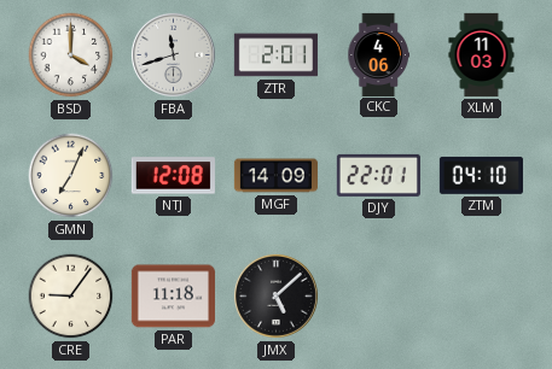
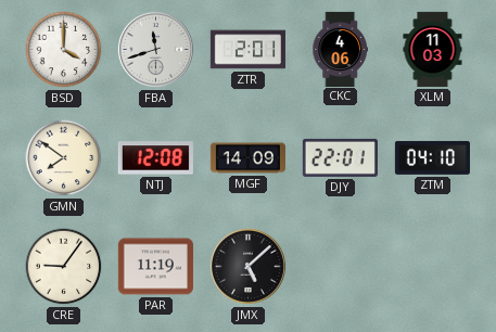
GMN: 7:04 -> 7:51 (64, 158)
PAR: 11:18 -> 11:19 (155, 267)
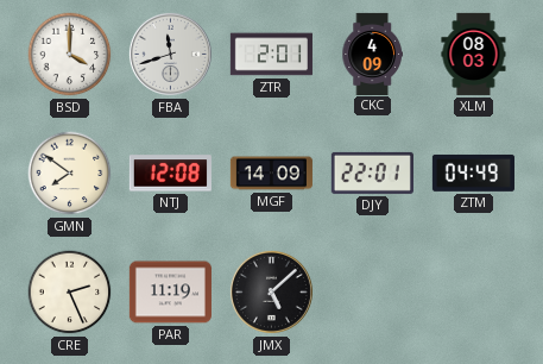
CKC: 4:06 -> 4:09 (372, 54)
XLM: 11:03 -> 08:03 (474, 54)
ZTM: 04:10 -> 04:49 (473, 172)
CRE: 9:06 -> 2:26 (70, 293)
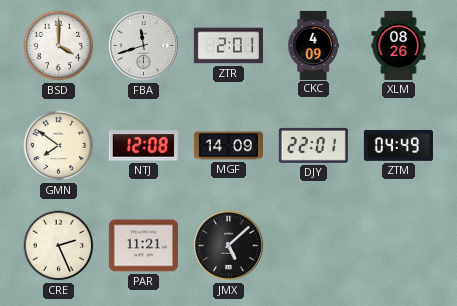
XLM: 08:03 -> 08:26 (399, 45)
PAR: 11:19 -> 11:21 (143, 246)
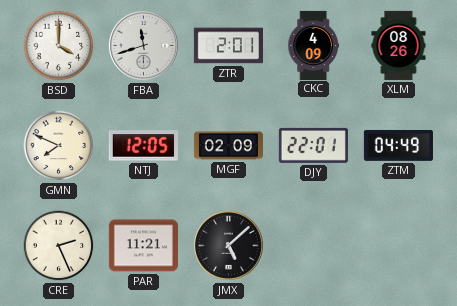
GMN: 7:51 -> 7:49 (59, 146)
NTJ: 12:08 -> 12:05 (143, 146)
MGF: 14:09 -> 02:09 (228, 146)
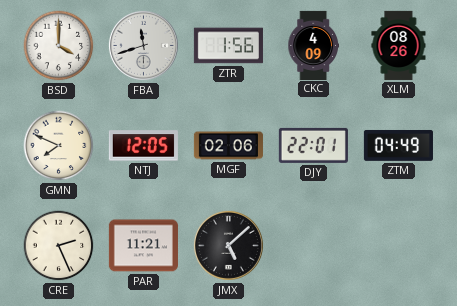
ZTR: 2:01 -> 1:56 (228, 46)
MGF: 02:09 -> 02:06 (228, 146)
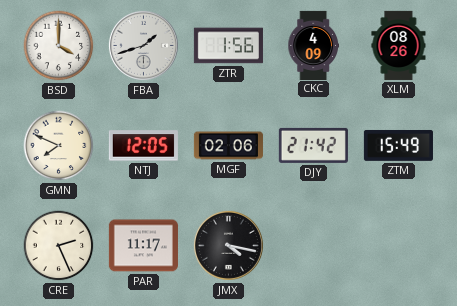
FBA: 11:42 -> 1:42 (143, 45)
DJY: 22:01 -> 21:42 (313, 145)
ZTM: 04:49 -> 15:49 (398, 145)
PAR: 11:21 -> 11:17 (143, 246)
JMX: 5:08 -> 4:17 (228, 245)
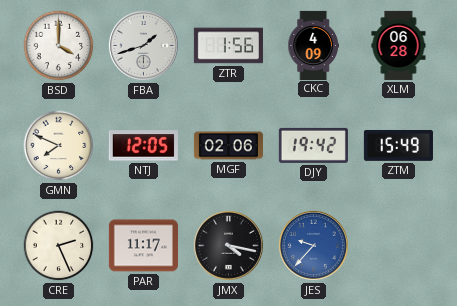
XLM: 08:26 -> 06:28 (399, 45)
DJY: 21:42 -> 19:42 (313, 145)
JES: none -> 9:37 (313, 245)
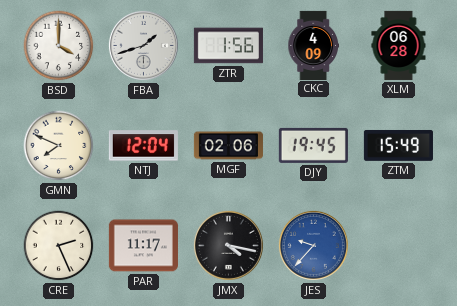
NTJ: 12:05 -> 12:04 (143, 146)
DJY: 19:42 -> 19:45 (313, 145)
